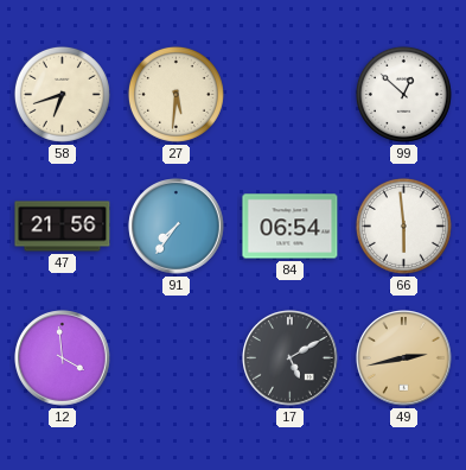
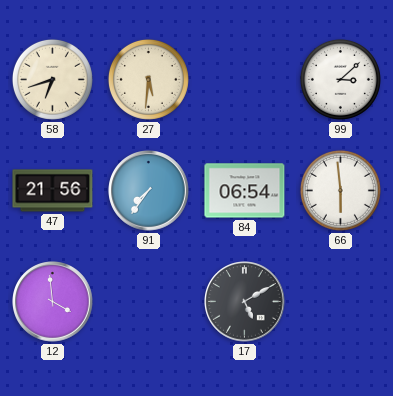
99: 12:52 -> 3:08 (340, 79)
49: 2:43 -> none (404, 358)
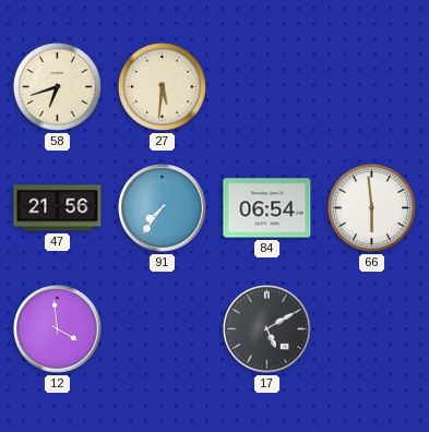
99: 3:08 -> none (340, 79)
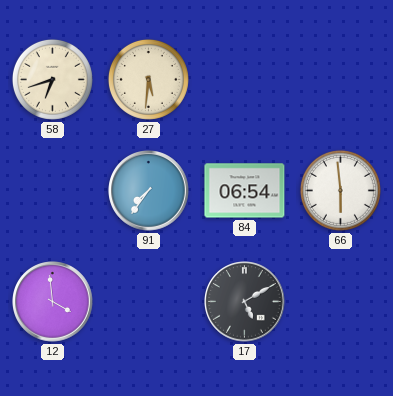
47: 21:56 -> none (58, 208)
